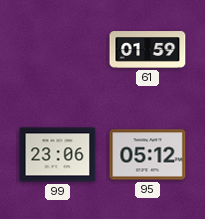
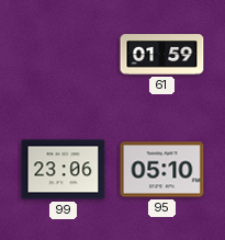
95: 05:12 -> 05:10 (162, 170)
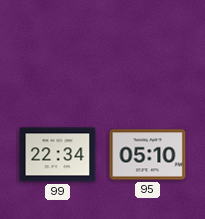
61: 01:59 -> none (162, 55)
99: 23:06 -> 22:34 (58, 155)
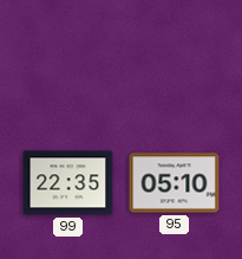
99: 22:34 -> 22:35 (68, 183)
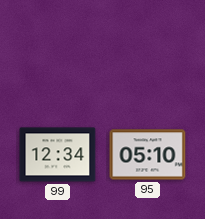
99: 22:35 -> 12:34 (58, 155)
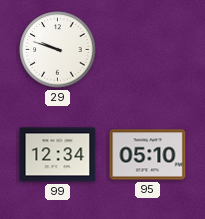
29: none -> 9:48 (58, 50)
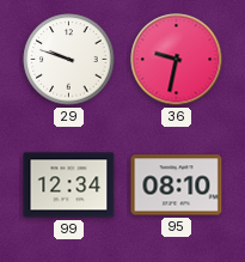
36: none -> 9:32 (177, 60)
95: 05:10 -> 08:10 (177, 185)
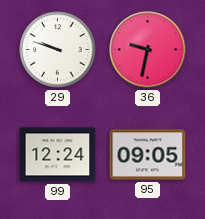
99: 12:34 -> 12:24 (58, 155)
95: 08:10 -> 09:05 (148, 155)
